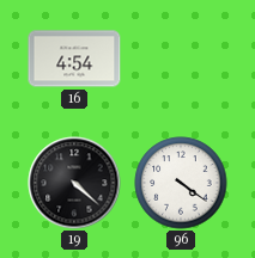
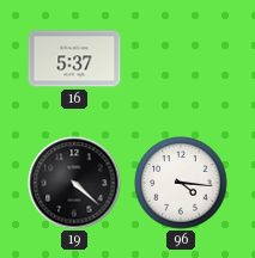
16: 4:54 -> 5:37 (74, 59)
96: 4:21 -> 4:16 (181, 183)
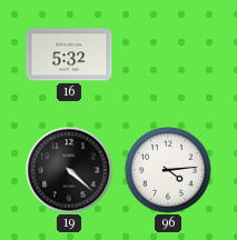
16: 5:37 -> 5:32 (69, 54)
96: 4:16 -> 4:14 (168, 170)
